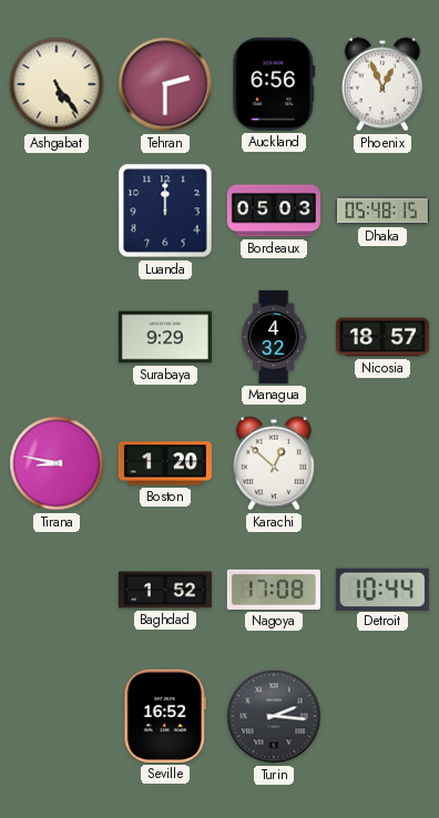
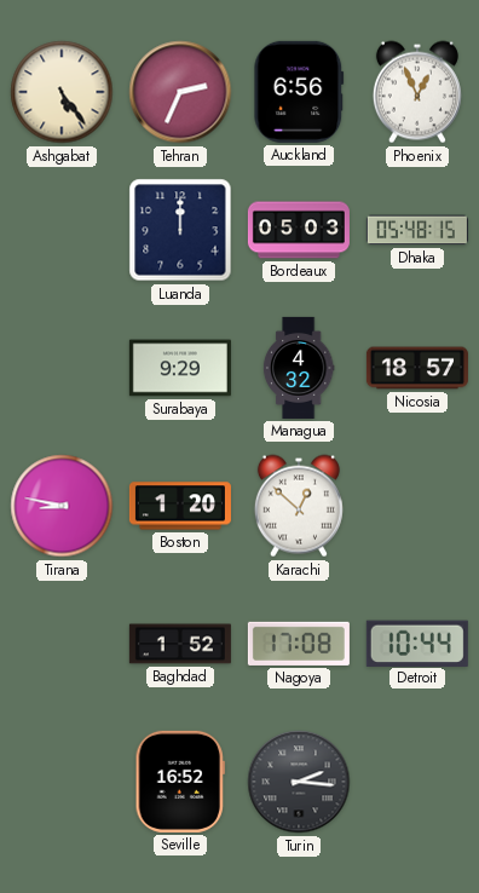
Tehran: 2:30 -> 2:34 (180, 92)
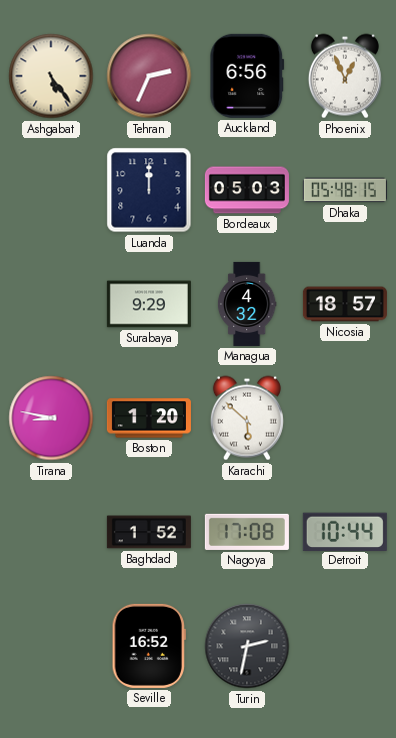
Karachi: 12:52 -> 5:52 (247, 418)
Turin: 2:16 -> 2:32 (247, 646)
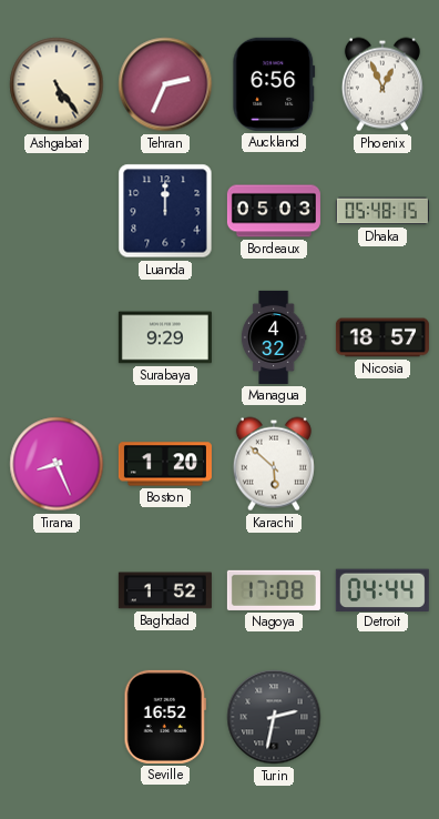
Tirana: 8:47 -> 8:26 (57, 464)
Detroit: 10:44 -> 04:44 (382, 589)
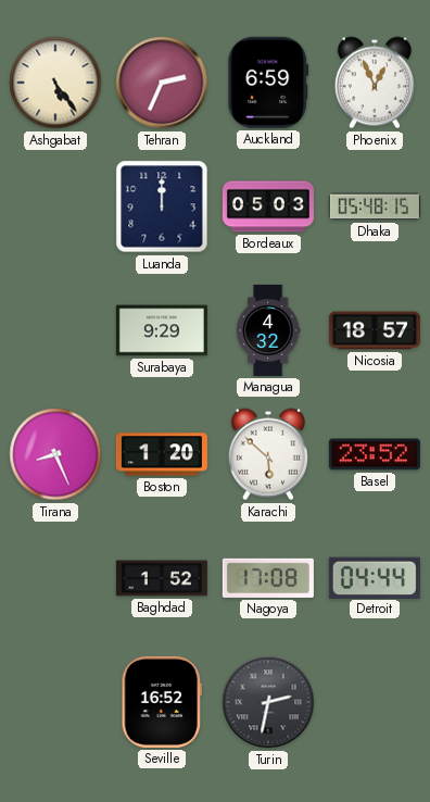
Auckland: 6:56 -> 6:59 (268, 83)
Basel: none -> 23:52 (375, 454)
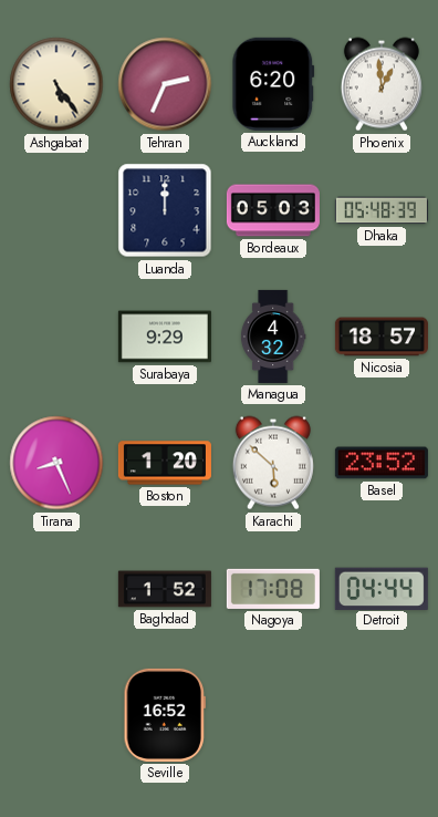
Auckland: 6:59 -> 6:20 (273, 84)
Phoenix: 12:56 -> 12:59 (382, 84)
Dhaka: 05:48:15 -> 05:48:39 (382, 210)
Turin: 2:32 -> none (268, 702)
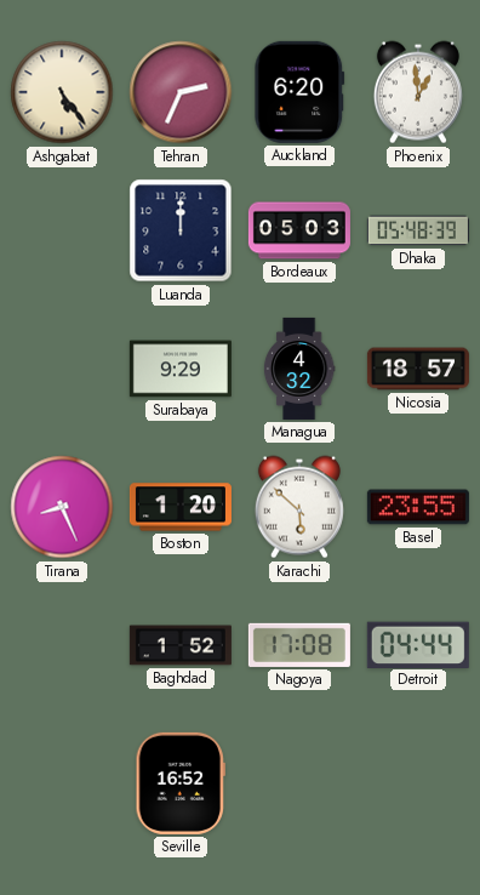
Basel: 23:52 -> 23:55 (418, 507)
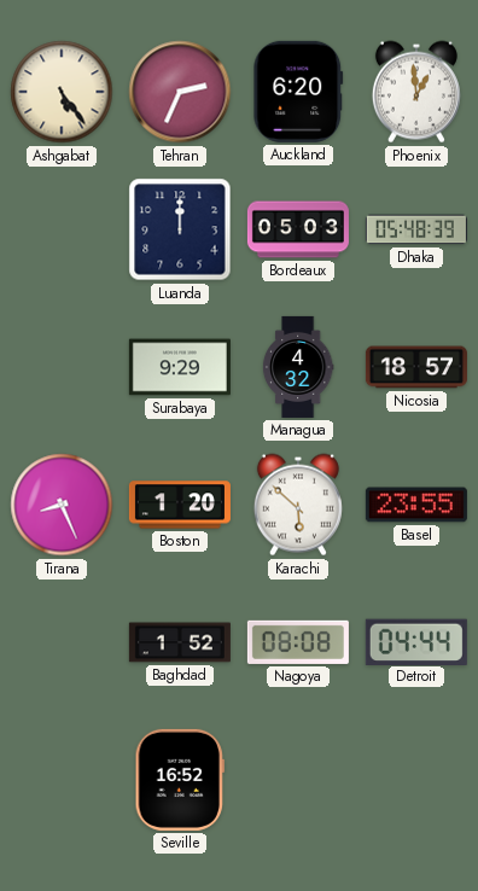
Nagoya: 17:08 -> 08:08 (298, 642)
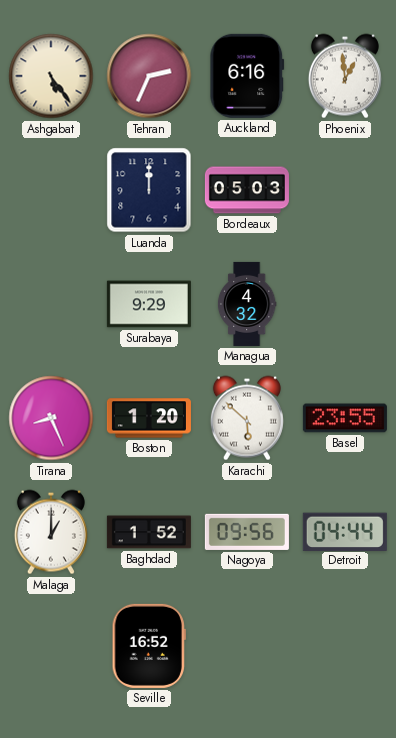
Auckland: 6:20 -> 6:16 (247, 76)
Dhaka: 05:48 -> none (416, 229)
Nicosia: 18:57 -> none (416, 367)
Malaga: none -> 1:00 (51, 532)
Nagoya: 08:08 -> 09:56 (247, 532)
